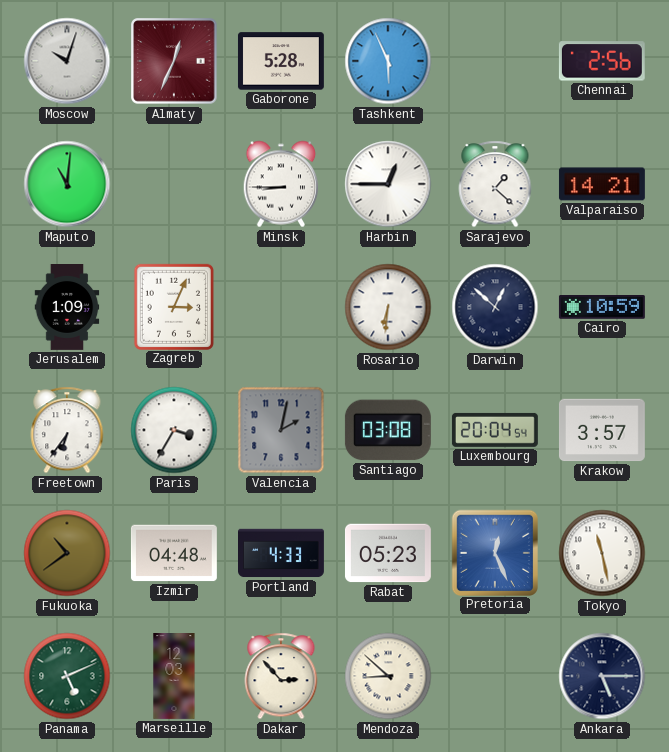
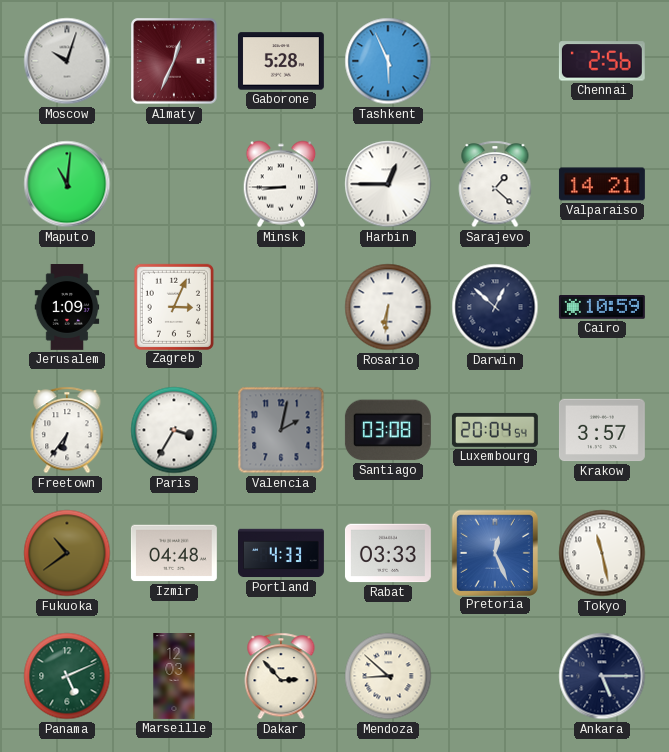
Rabat: 05:23 -> 03:33 (388, 553)
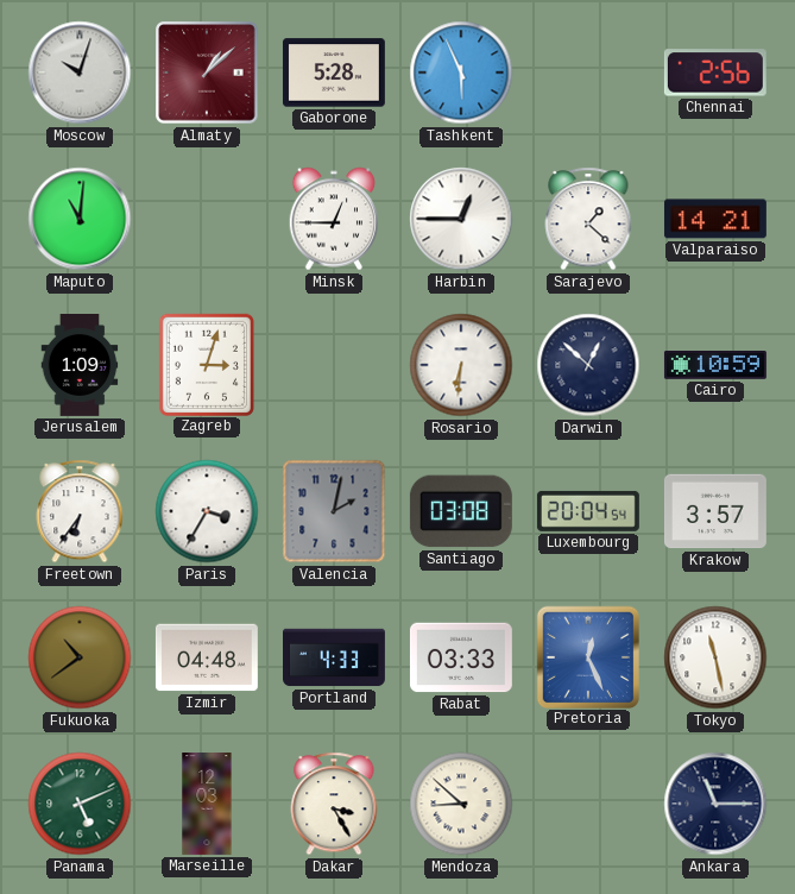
Almaty: 12:34 -> 1:08 (207, 73)
Minsk: 8:45 -> 12:45 (334, 219)
Zagreb: 3:04 -> 3:03 (207, 364)
Dakar: 2:53 -> 3:25 (334, 804)
Ankara: 5:15 -> 11:15 (715, 804)
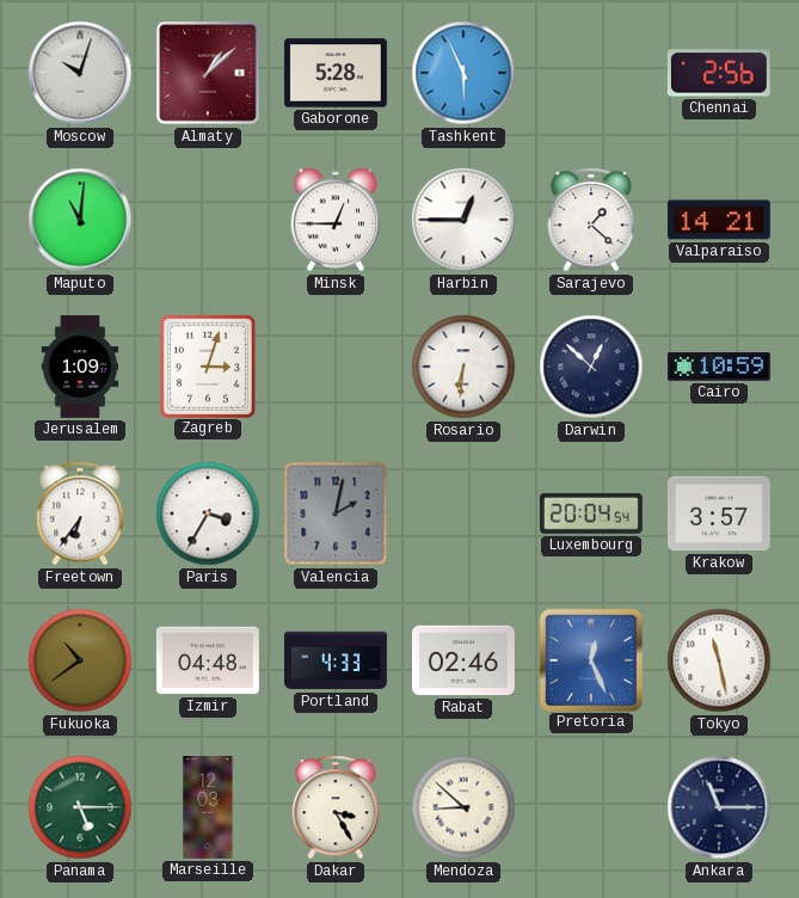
Santiago: 03:08 -> none (461, 511)
Rabat: 03:33 -> 02:46 (463, 660)
Panama: 5:11 -> 5:15 (80, 807)
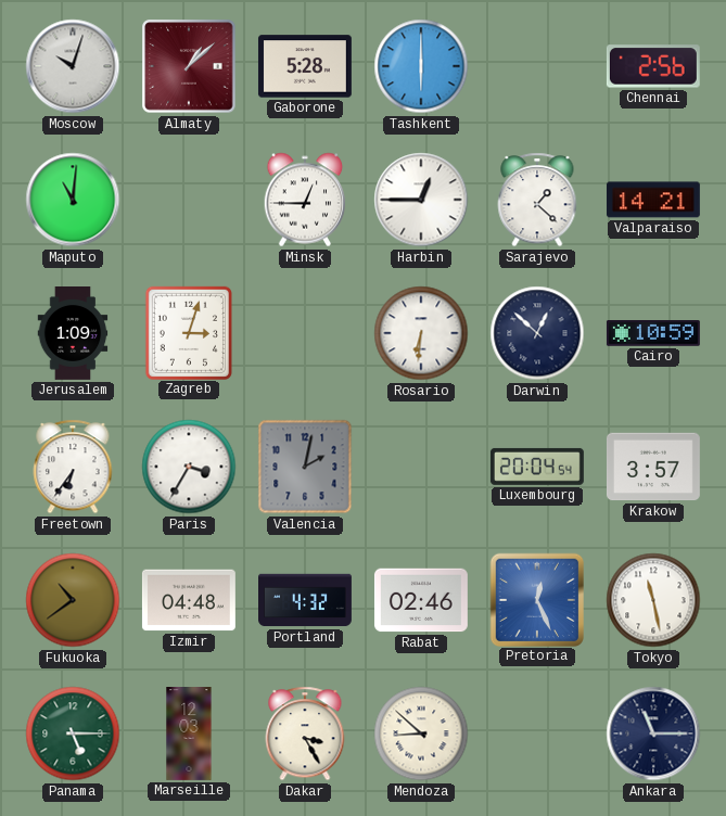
Tashkent: 5:56 -> 6:00 (421, 66)
Portland: 4:33 -> 4:32 (306, 600)
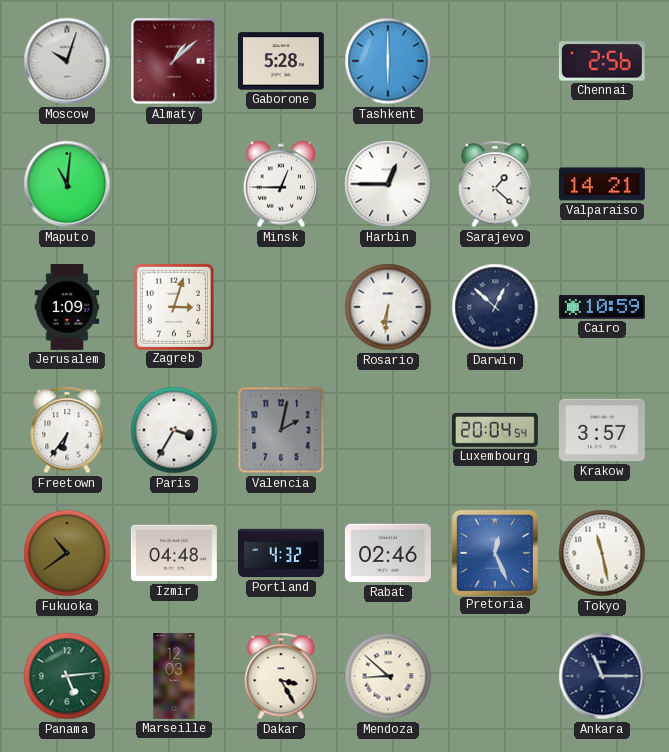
Panama: 5:15 -> 5:14 (67, 676)
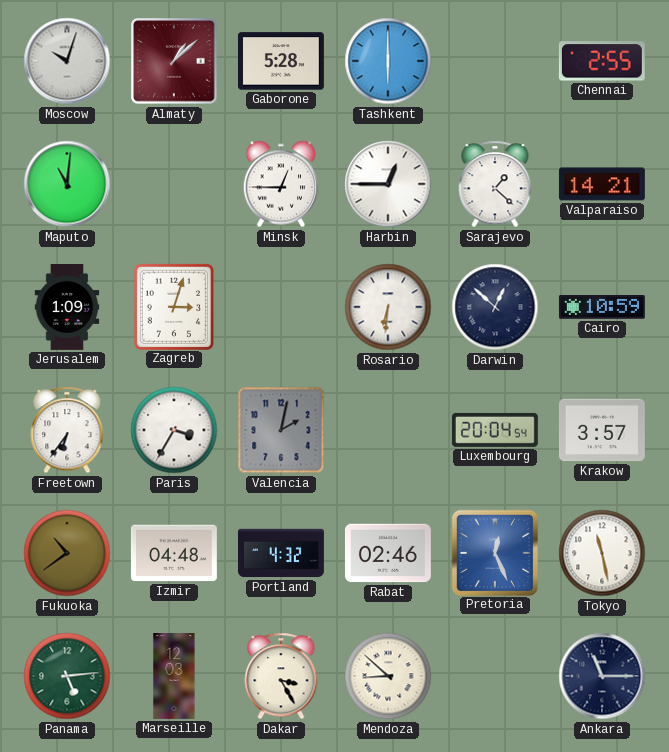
Chennai: 2:56 -> 2:55 (602, 61)
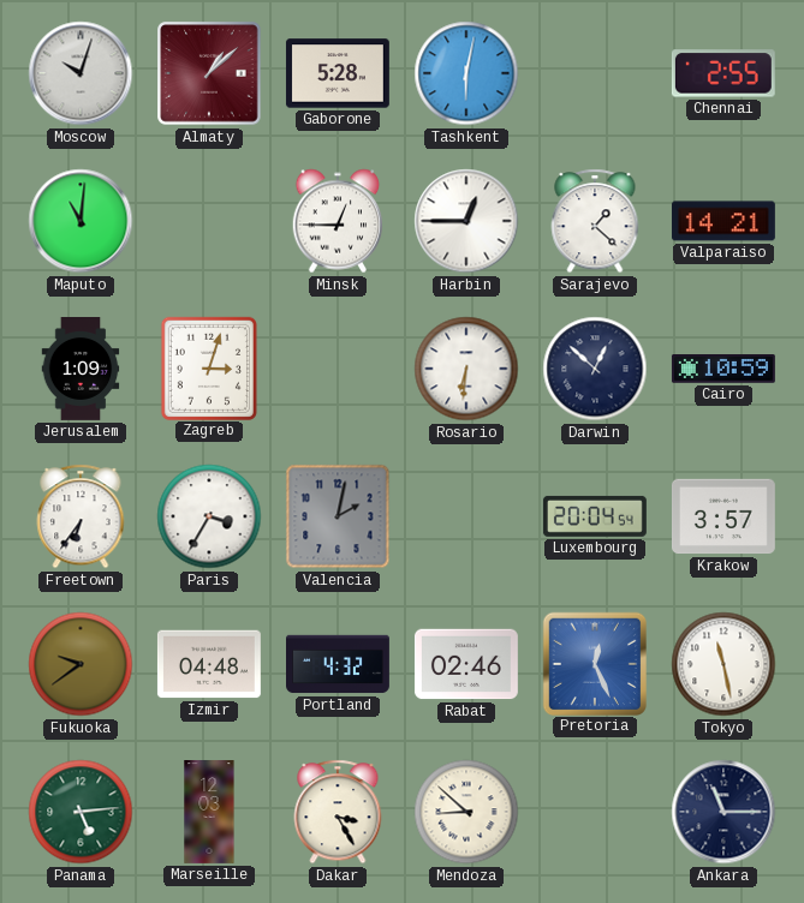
Tashkent: 6:00 -> 6:02 (466, 73)
Fukuoka: 10:39 -> 9:39 (81, 664)
